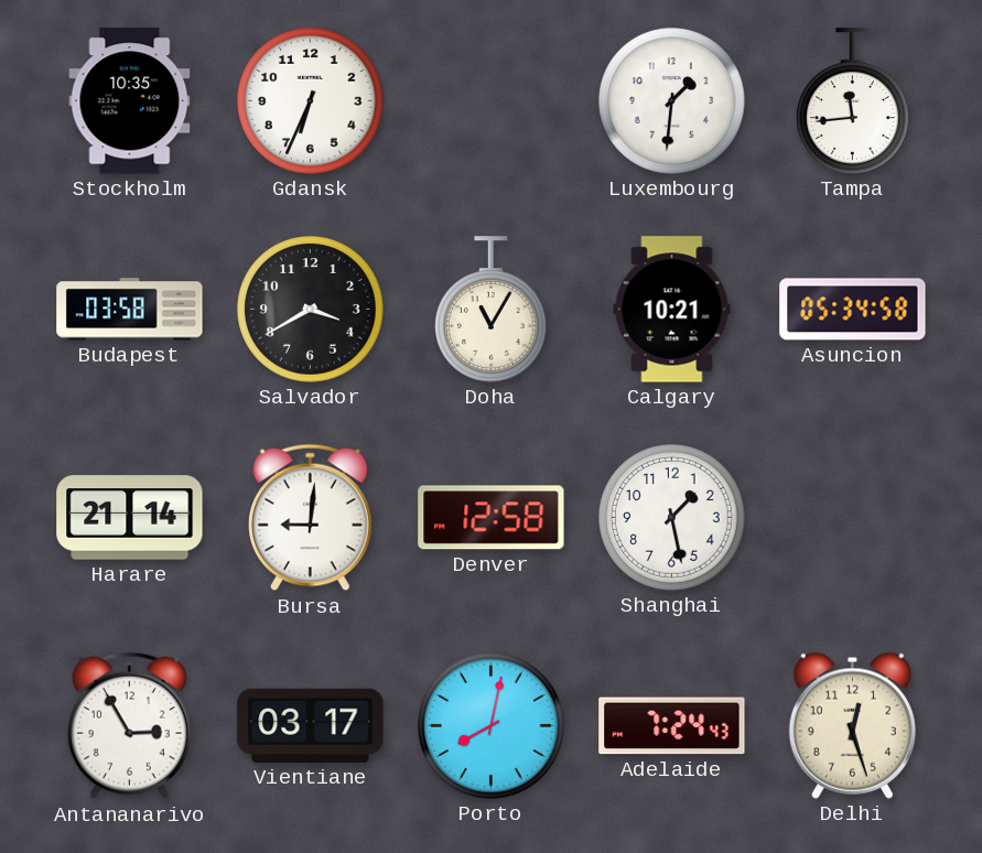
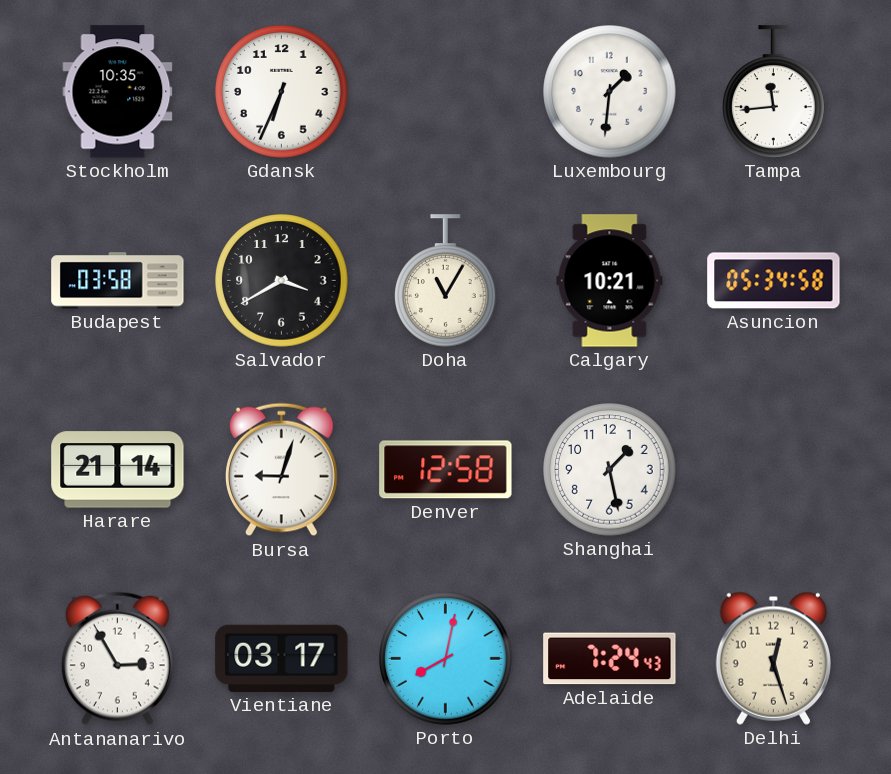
Bursa: 9:01 -> 9:03 (281, 470)
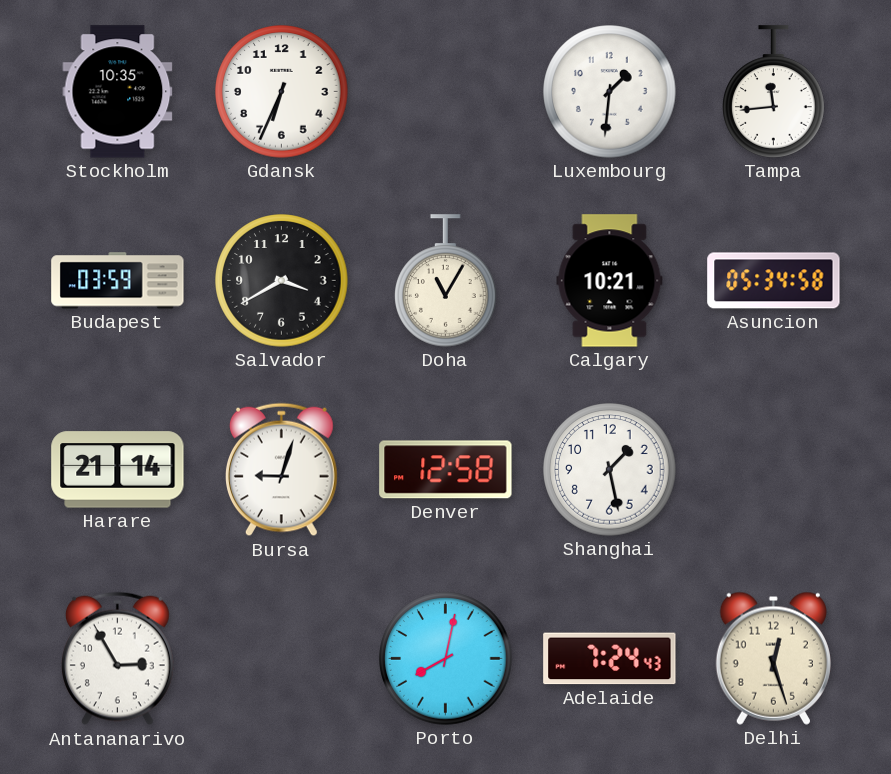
Budapest: 03:58 -> 03:59 (118, 281)
Vientiane: 03:17 -> none (282, 658)
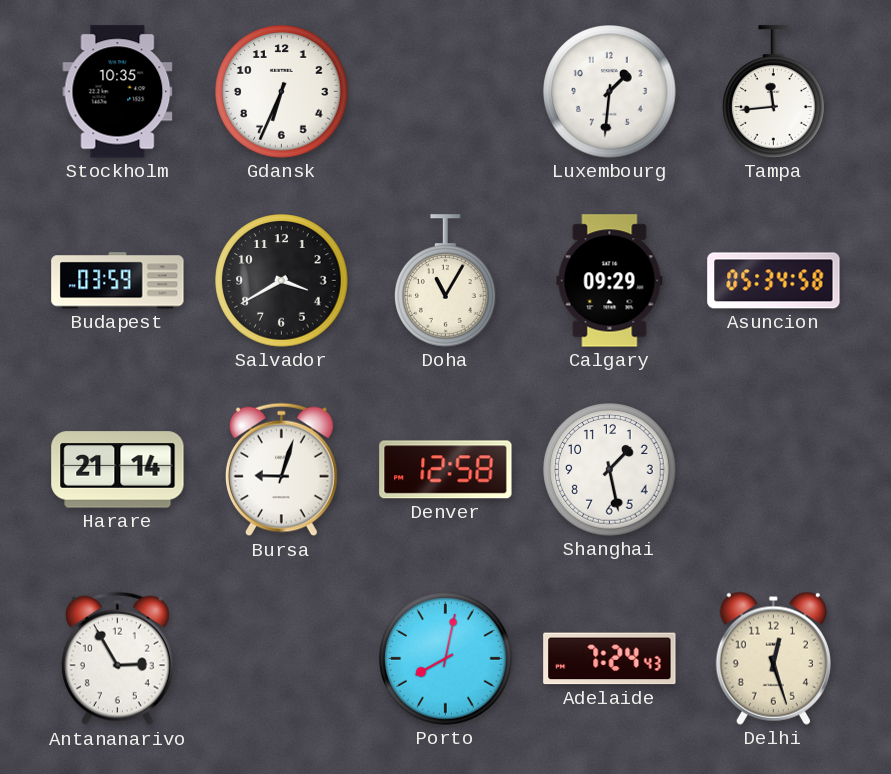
Calgary: 10:21 -> 09:29 (610, 281)
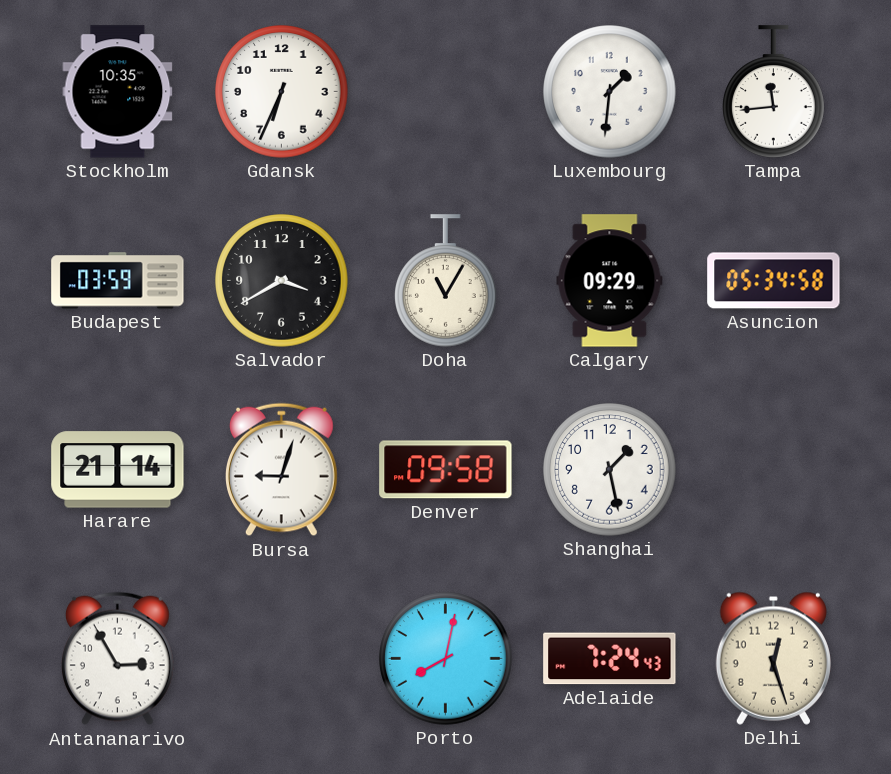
Denver: 12:58 -> 09:58 (446, 470)
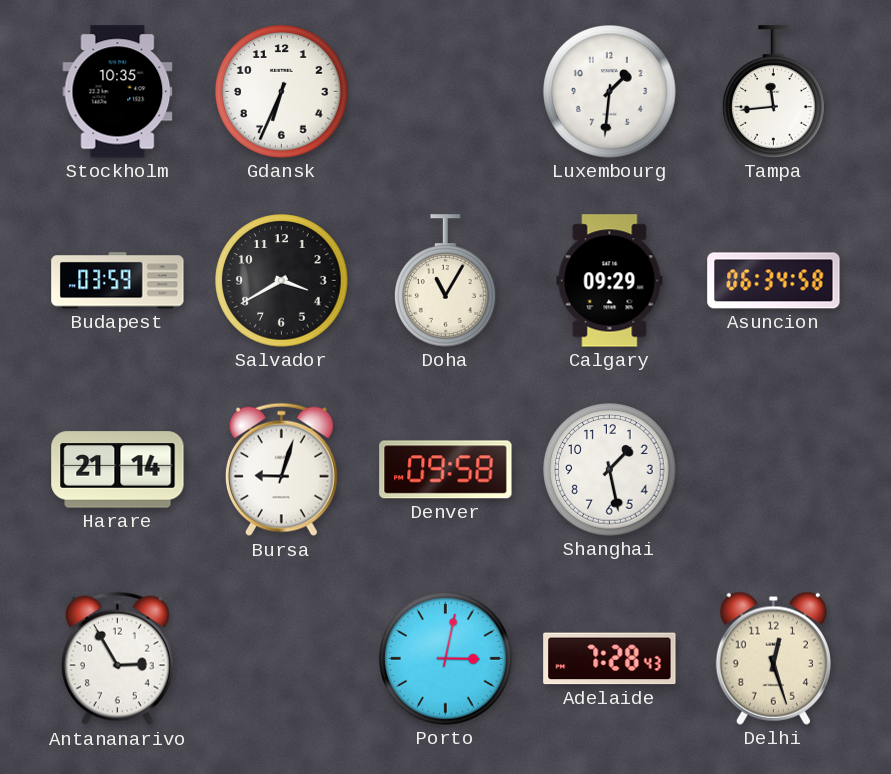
Asuncion: 05:34 -> 06:34 (774, 281)
Porto: 8:02 -> 3:02 (446, 659)
Adelaide: 7:24 -> 7:28 (610, 659)
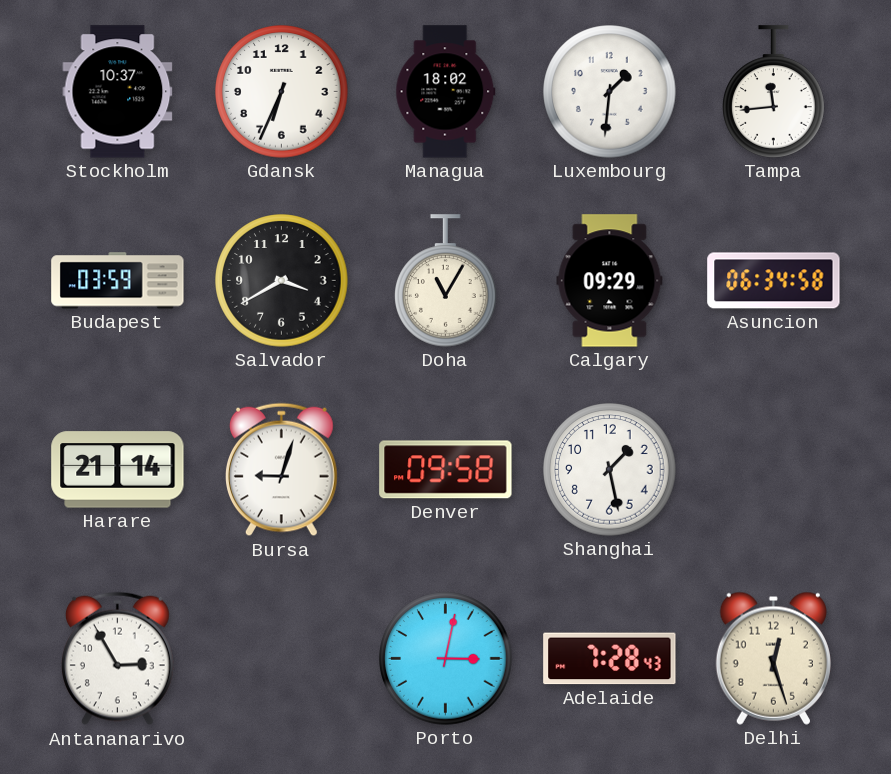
Stockholm: 10:35 -> 10:37 (118, 92)
Managua: none -> 18:02 (446, 92)
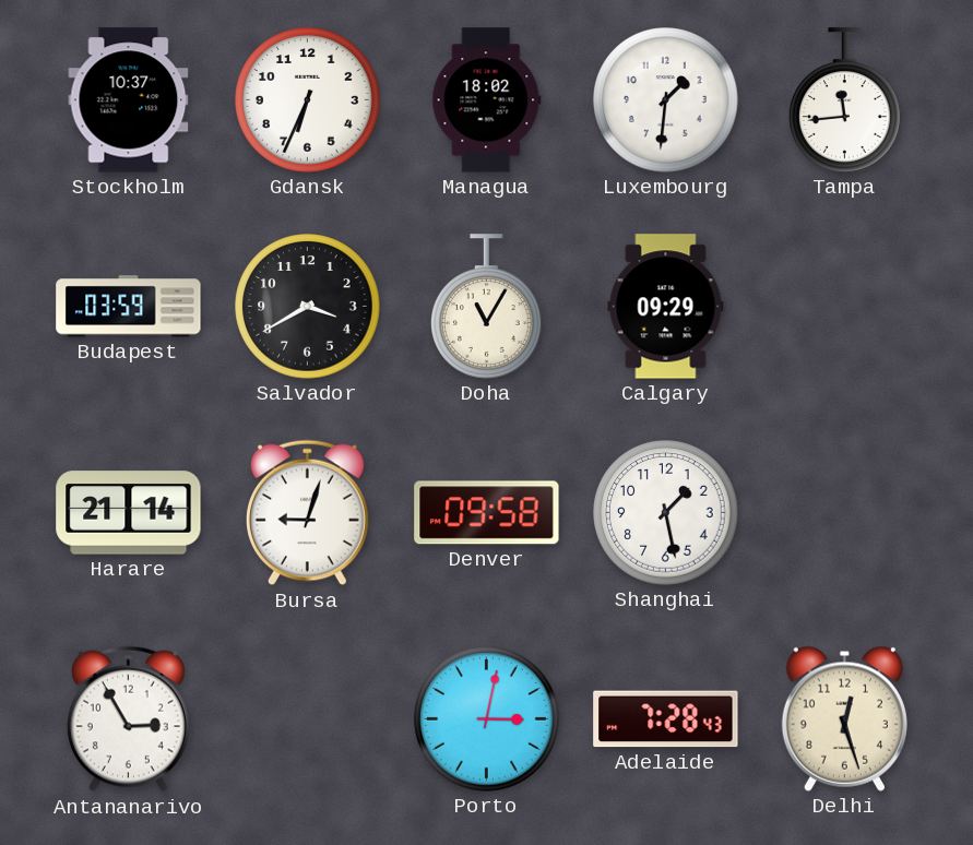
Asuncion: 06:34 -> none (774, 281)
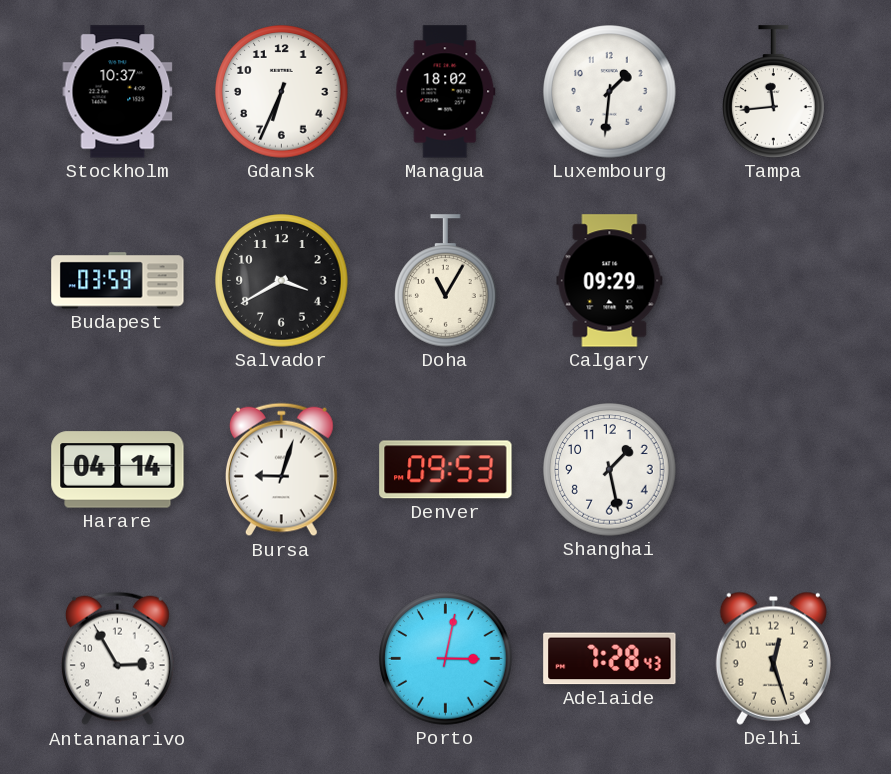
Harare: 21:14 -> 04:14 (118, 470)
Denver: 09:58 -> 09:53 (446, 470)
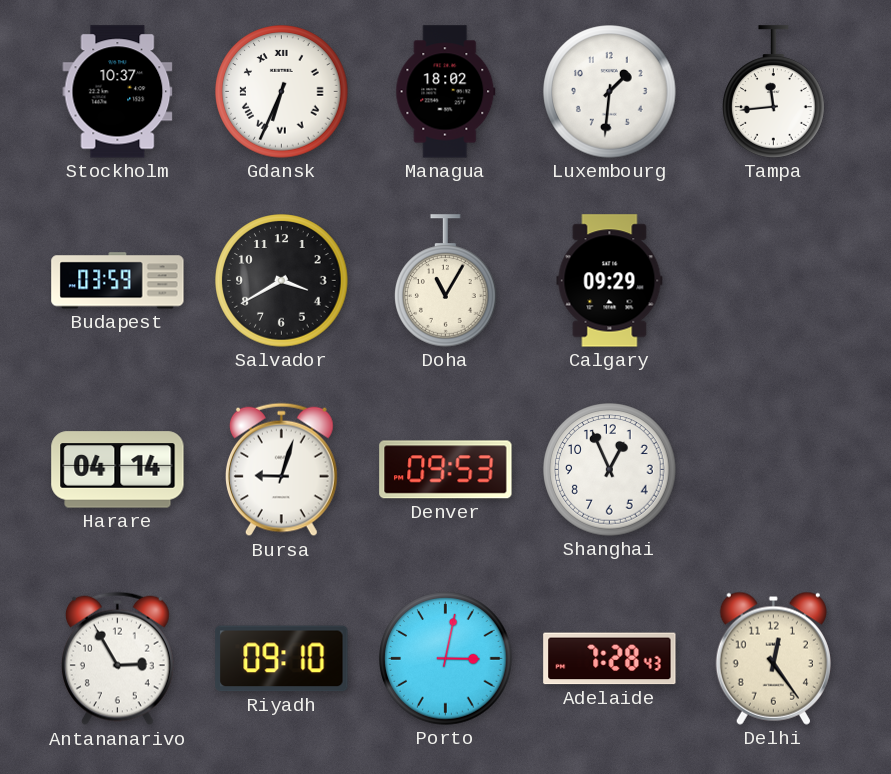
Gdansk numerals: Arabic -> Roman (282, 92)
Shanghai: 1:28 -> 12:56 (610, 470)
Riyadh: none -> 09:10 (282, 659)
Delhi: 12:27 -> 12:24 (773, 658)
